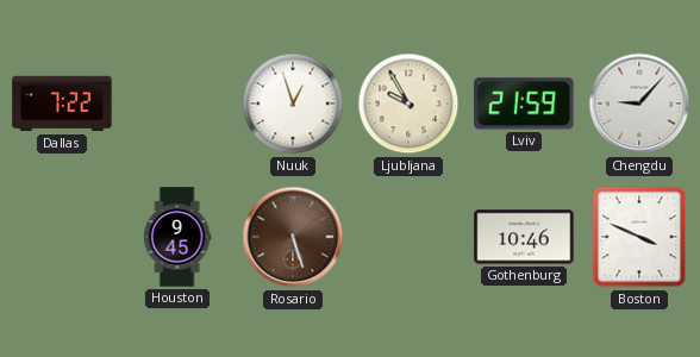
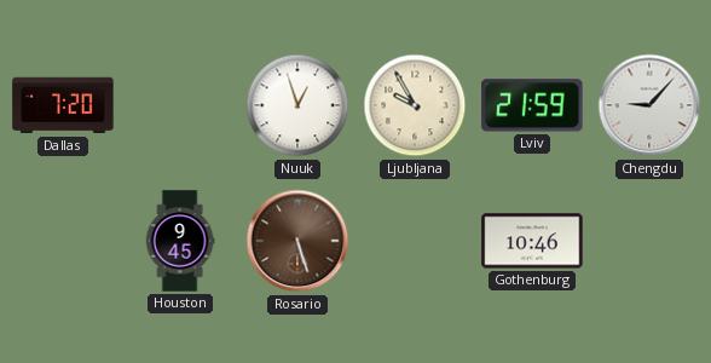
Dallas: 7:22 -> 7:20 (63, 105)
Boston: 3:49 -> none (639, 237)
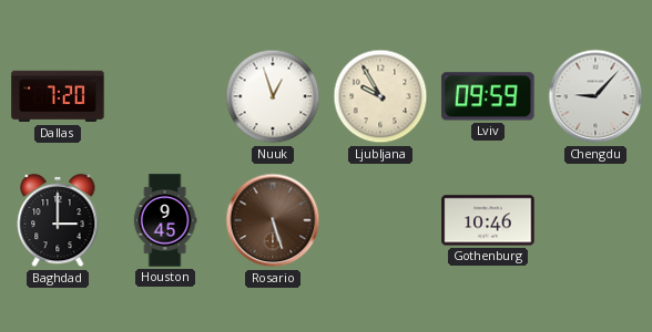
Lviv: 21:59 -> 09:59 (488, 96)
Baghdad: none -> 3:00 (58, 220)
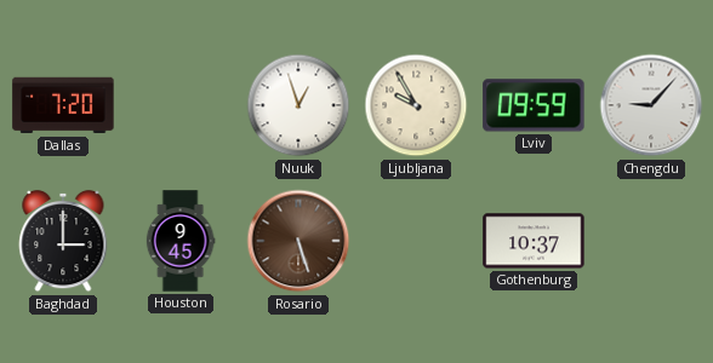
Gothenburg: 10:46 -> 10:37 (534, 241)
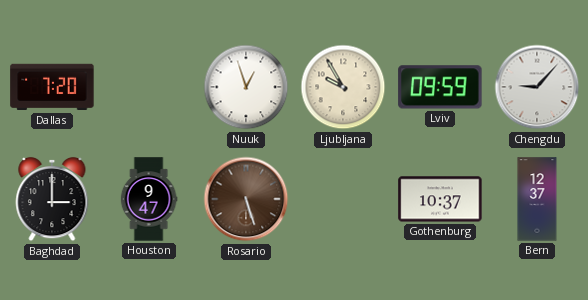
Houston: 9:45 -> 9:47 (149, 199)
Bern: none -> 12:37 (537, 199)
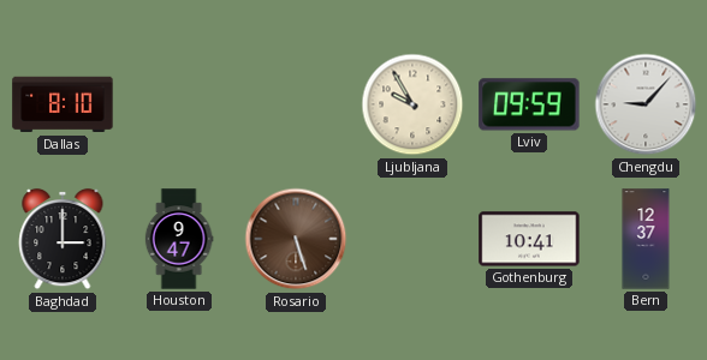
Dallas: 7:20 -> 8:10 (63, 104)
Nuuk: 12:57 -> none (246, 87)
Gothenburg: 10:37 -> 10:41 (529, 239)
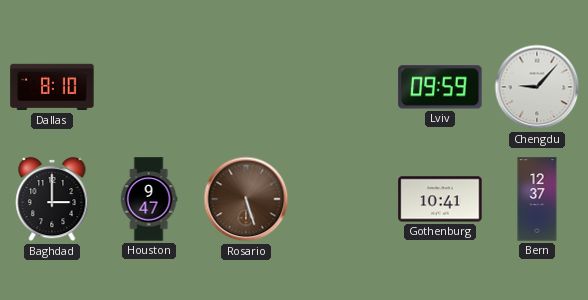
Ljubljana: 9:55 -> none (412, 104)
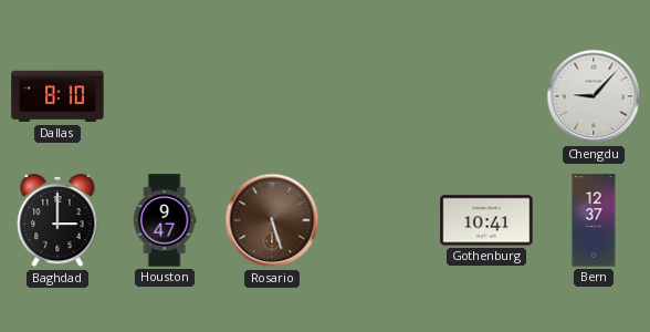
Lviv: 09:59 -> none (440, 87)
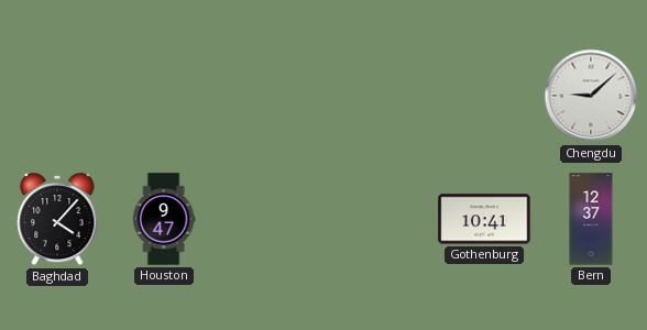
Dallas: 8:10 -> none (57, 96)
Chengdu: 9:07 -> 9:08 (591, 96)
Baghdad: 3:00 -> 4:07 (57, 219)
Rosario: 5:27 -> none (272, 220)
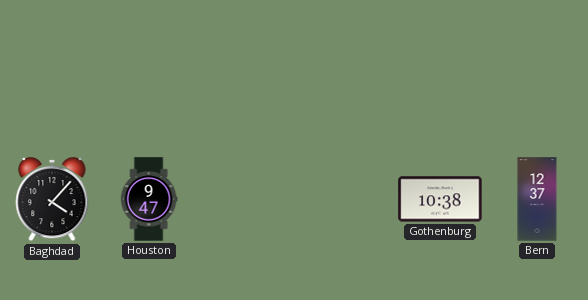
Chengdu: 9:08 -> none (591, 96)
Gothenburg: 10:41 -> 10:38 (440, 199)
